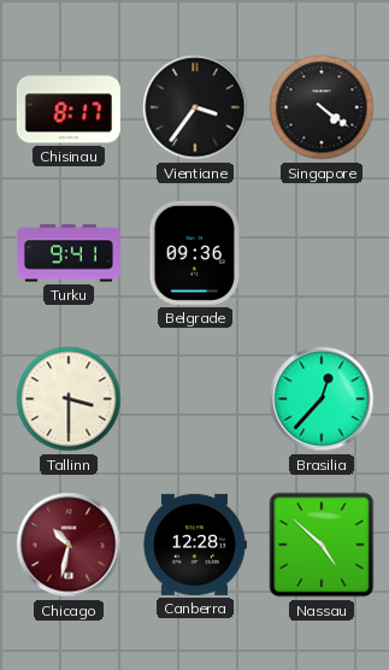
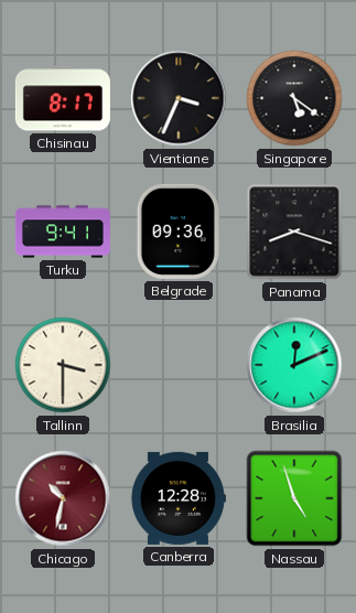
Vientiane: 3:36 -> 3:34 (179, 98)
Singapore: 4:21 -> 5:21 (294, 98)
Panama: none -> 8:18 (294, 232)
Brasilia: 12:37 -> 12:11 (294, 365)
Nassau: 4:52 -> 4:57 (294, 498)
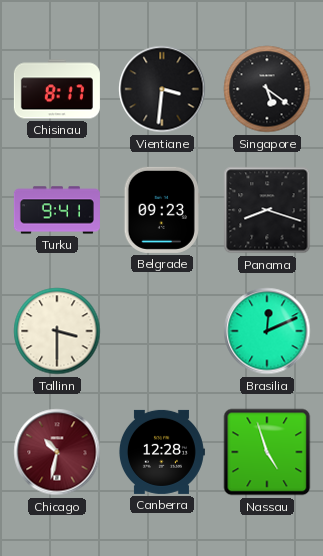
Vientiane: 3:34 -> 3:31 (162, 89)
Belgrade: 09:36 -> 09:23 (162, 210)
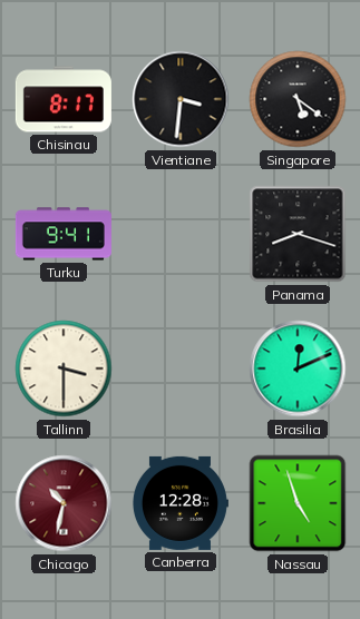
Belgrade: 09:23 -> none (162, 210)
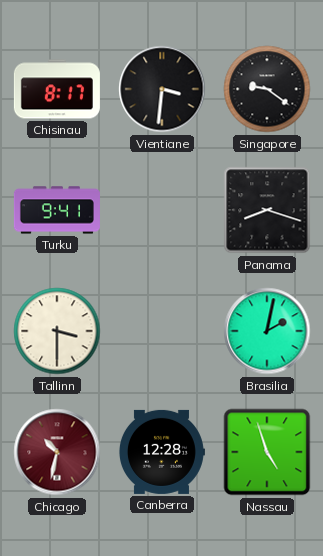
Singapore: 5:21 -> 9:21 (267, 89)
Brasilia: 12:11 -> 2:02 (267, 331)
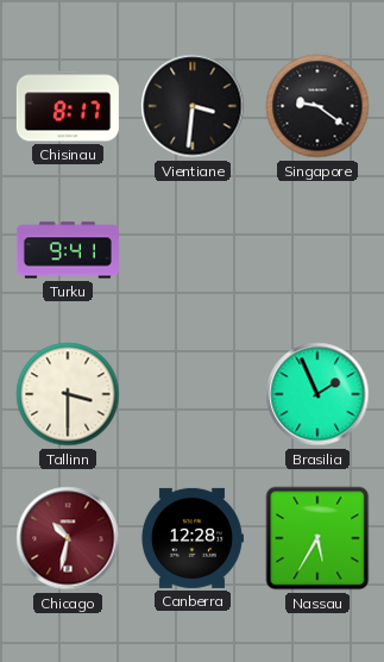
Panama: 8:18 -> none (267, 210)
Brasilia: 2:02 -> 1:56 (317, 394)
Nassau: 4:57 -> 5:35 (317, 538)
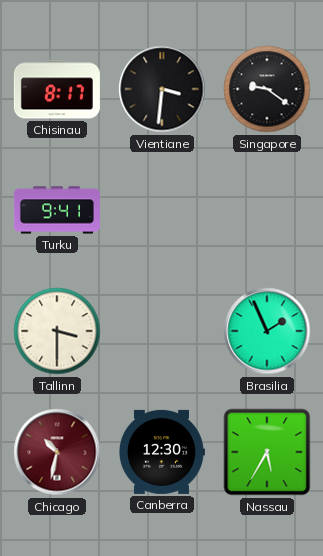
Canberra: 12:28 -> 12:30 (161, 452)
